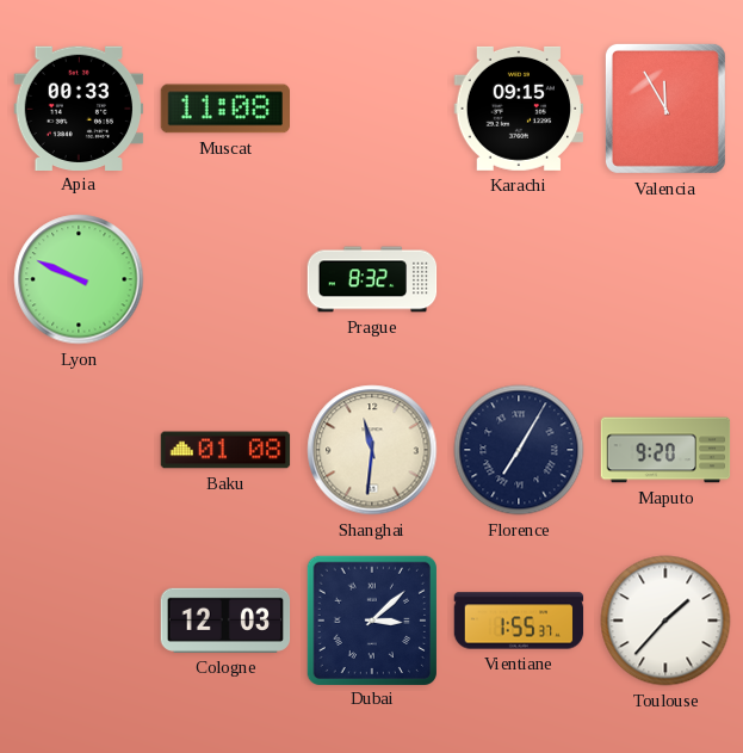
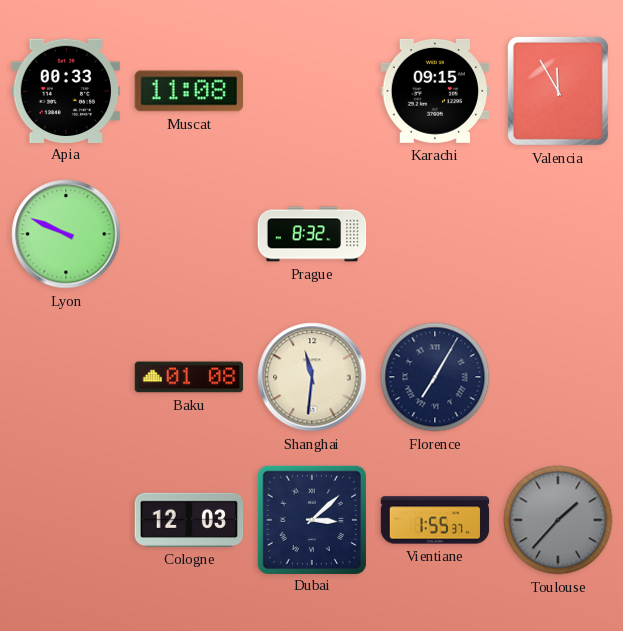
Maputo: 9:20 -> none (665, 450)
Toulouse dial: white -> grey (558, 520)
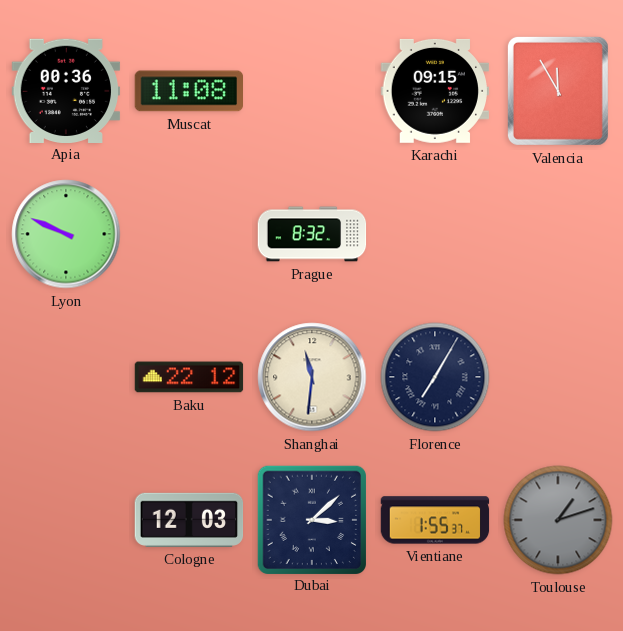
Apia: 00:33 -> 00:36 (66, 90)
Baku: 01:08 -> 22:12 (189, 377)
Toulouse: 1:37 -> 1:12 (558, 520)
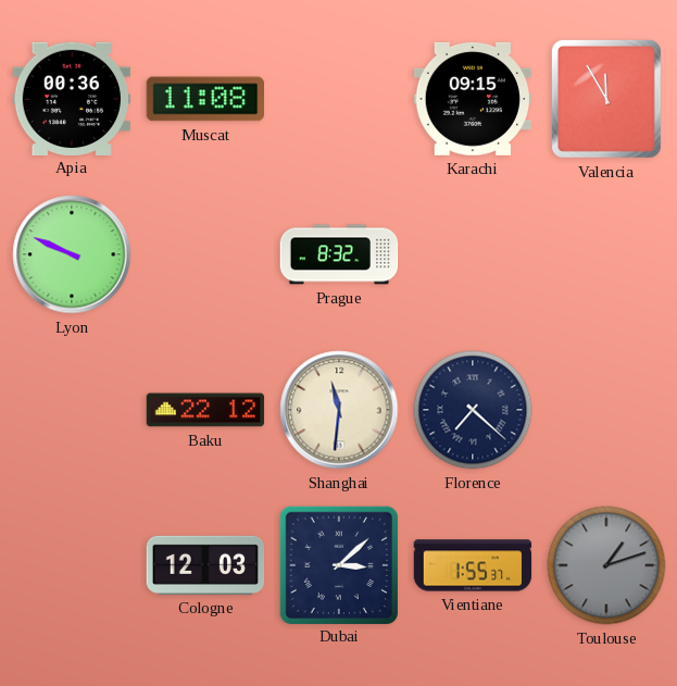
Florence: 7:05 -> 7:22 (473, 410)
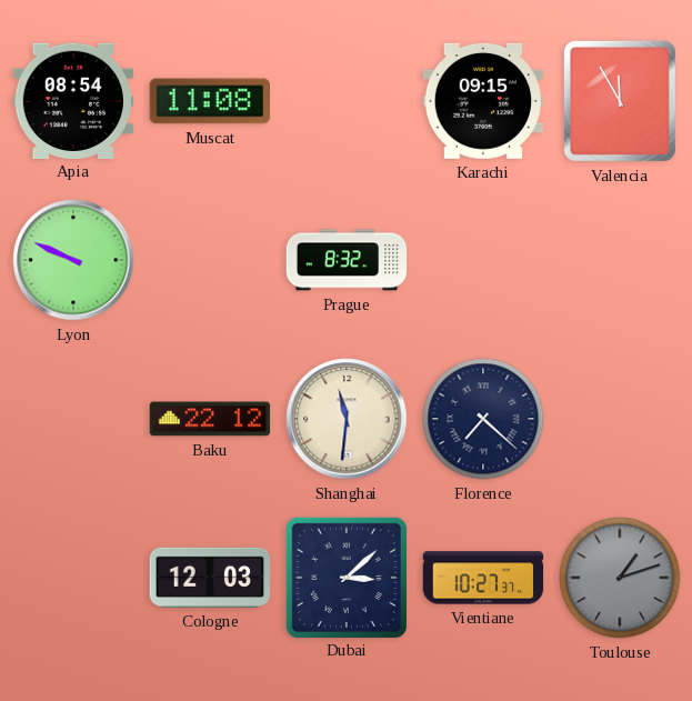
Apia: 00:36 -> 08:54 (73, 100)
Vientiane: 1:55 -> 10:27 (483, 578)
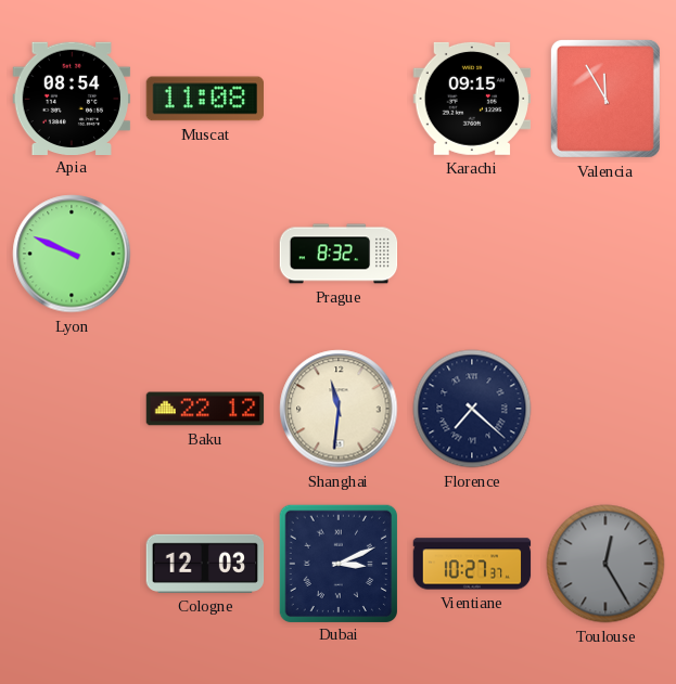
Dubai: 3:08 -> 3:11 (337, 563)
Toulouse: 1:12 -> 12:25 (605, 564)
